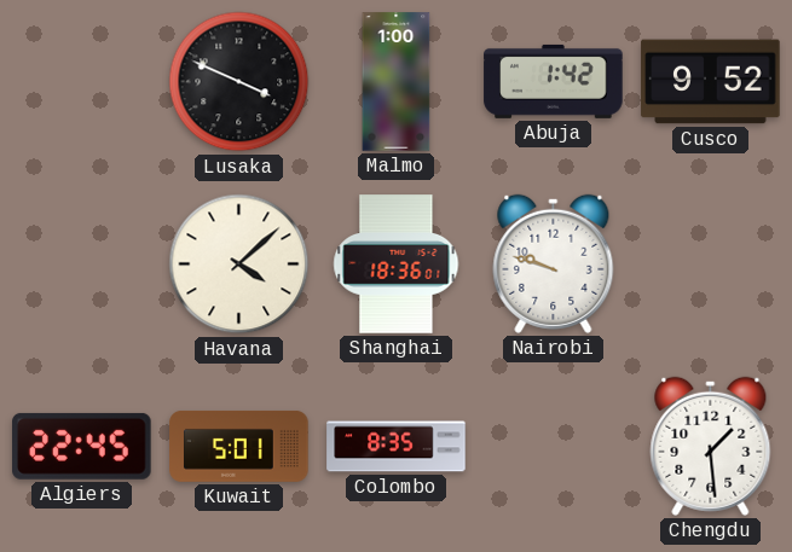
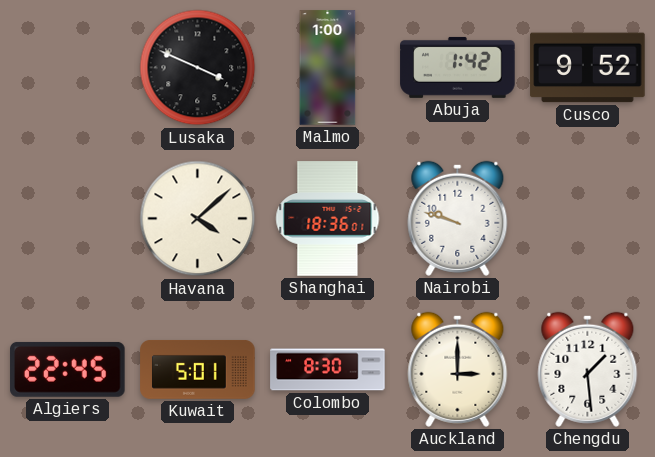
Colombo: 8:35 -> 8:30 (328, 370)
Auckland: none -> 3:00 (458, 369)
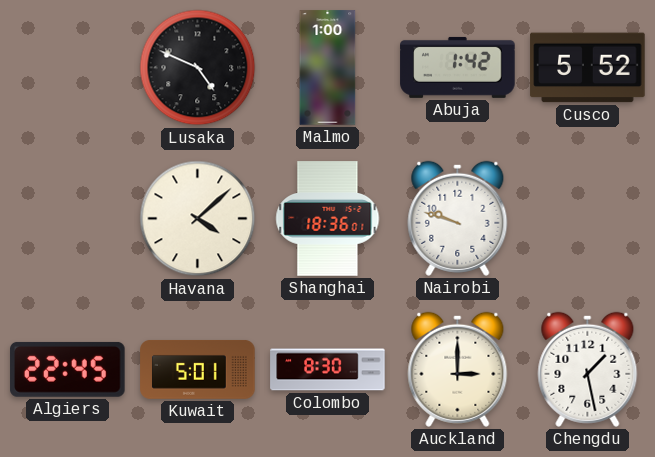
Lusaka: 3:49 -> 4:49 (198, 68)
Cusco: 9:52 -> 5:52 (588, 68)
Chengdu: 1:29 -> 1:28 (588, 369)
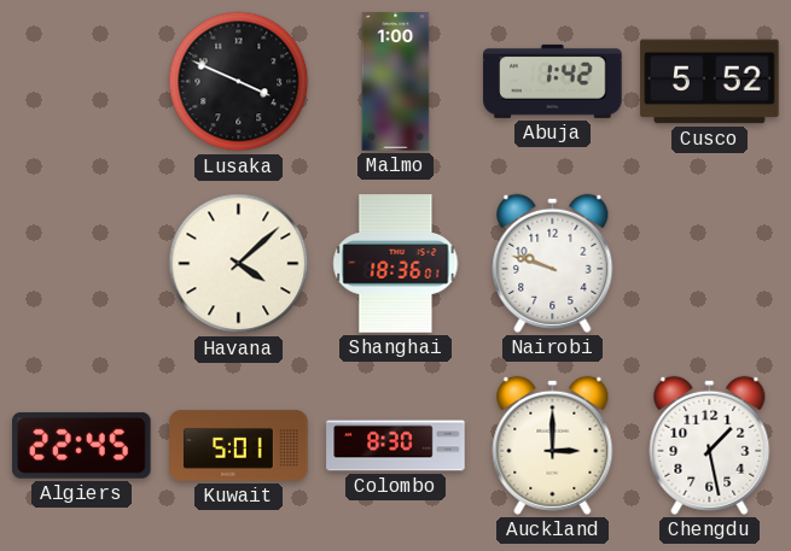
Lusaka: 4:49 -> 3:49 (239, 82)
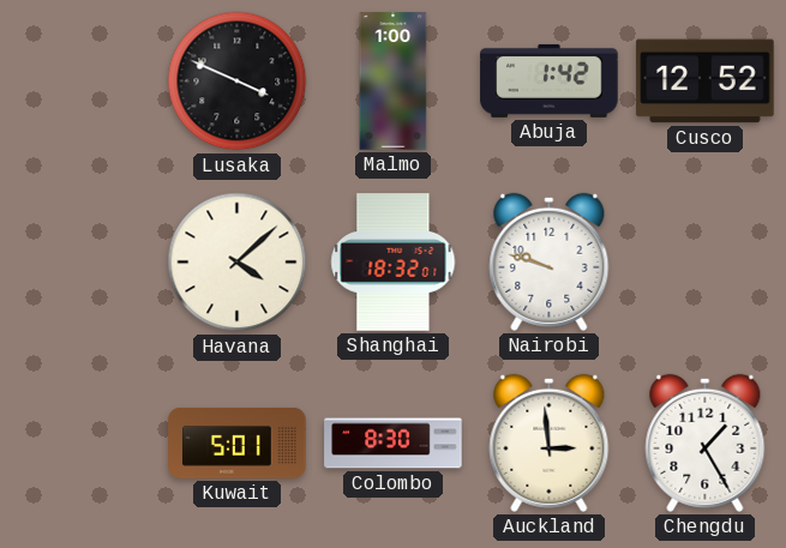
Cusco: 5:52 -> 12:52 (706, 82)
Shanghai: 18:36 -> 18:32 (394, 263)
Algiers: 22:45 -> none (82, 445)
Auckland: 3:00 -> 2:59 (550, 442)
Chengdu: 1:28 -> 1:25 (706, 442)
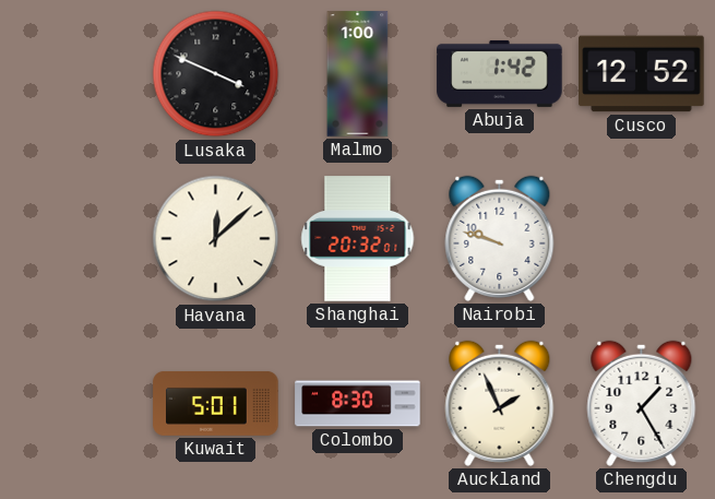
Havana: 4:08 -> 12:08 (216, 239)
Shanghai: 18:32 -> 20:32 (358, 239)
Auckland: 2:59 -> 1:56 (500, 403)
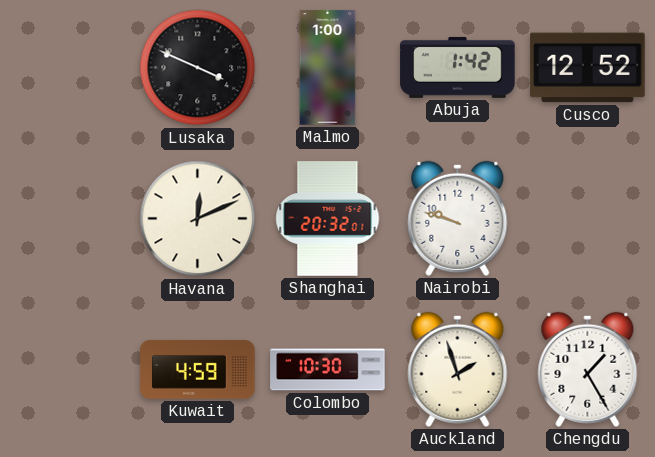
Havana: 12:08 -> 12:11 (198, 219)
Kuwait: 5:01 -> 4:59 (198, 369)
Colombo: 8:30 -> 10:30 (328, 370)
Auckland: 1:56 -> 1:57 (458, 369)
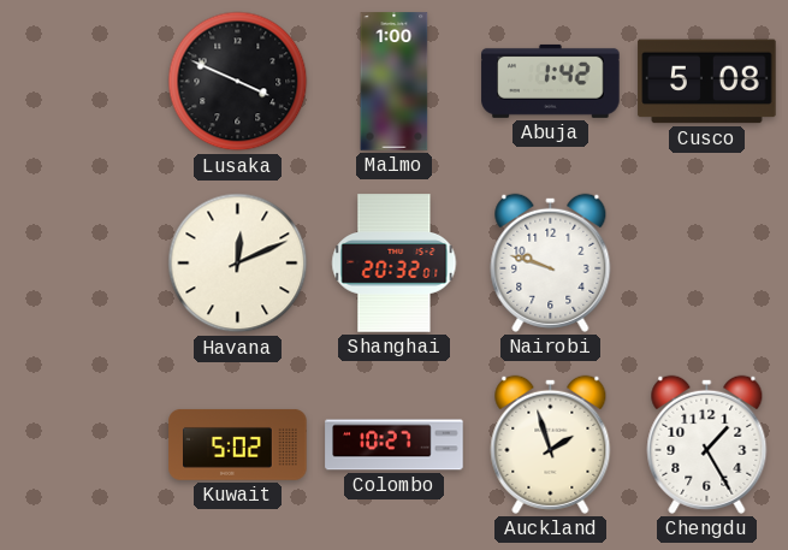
Cusco: 12:52 -> 5:08 (707, 82)
Kuwait: 4:59 -> 5:02 (238, 444)
Colombo: 10:30 -> 10:27 (395, 445)
